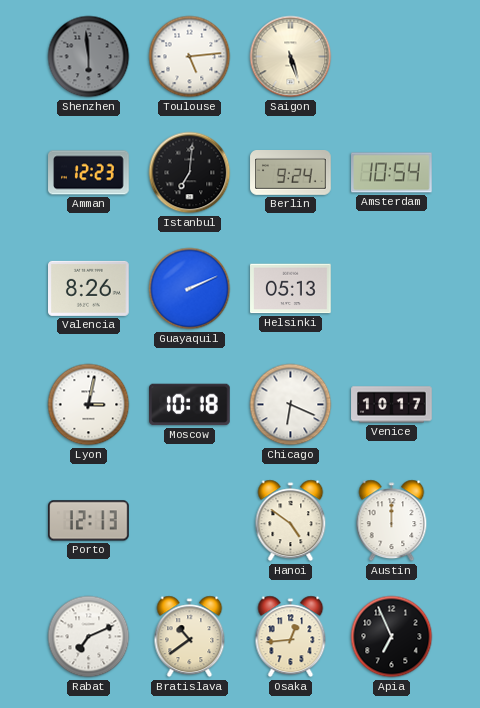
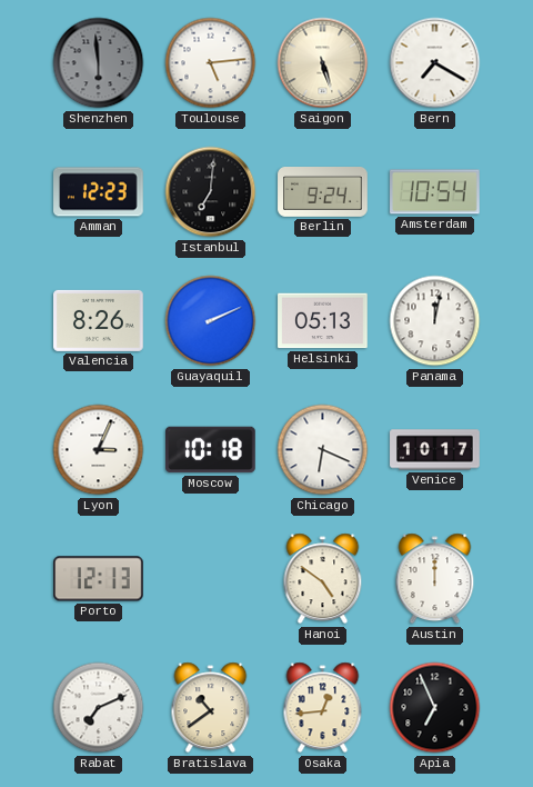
Bern: none -> 7:20 (435, 63)
Panama: none -> 12:02 (435, 321)
Lyon: 3:02 -> 3:04 (99, 450)
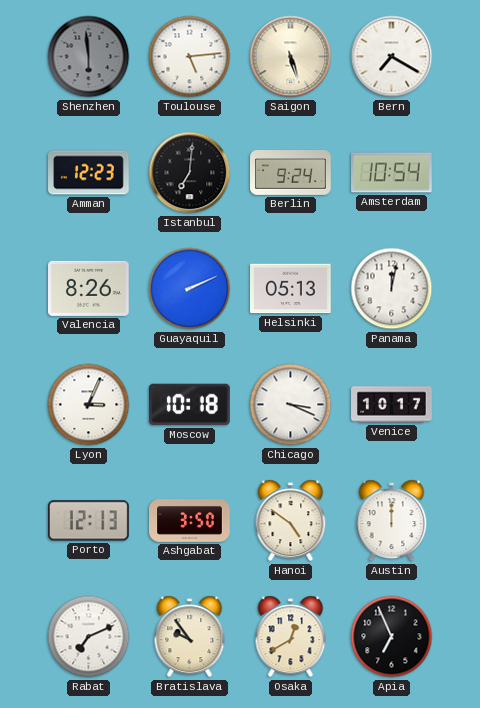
Chicago: 6:19 -> 3:19 (291, 405)
Ashgabat: none -> 3:50 (190, 521)
Bratislava: 10:39 -> 9:54 (190, 637)
Osaka: 12:44 -> 12:40 (291, 637)
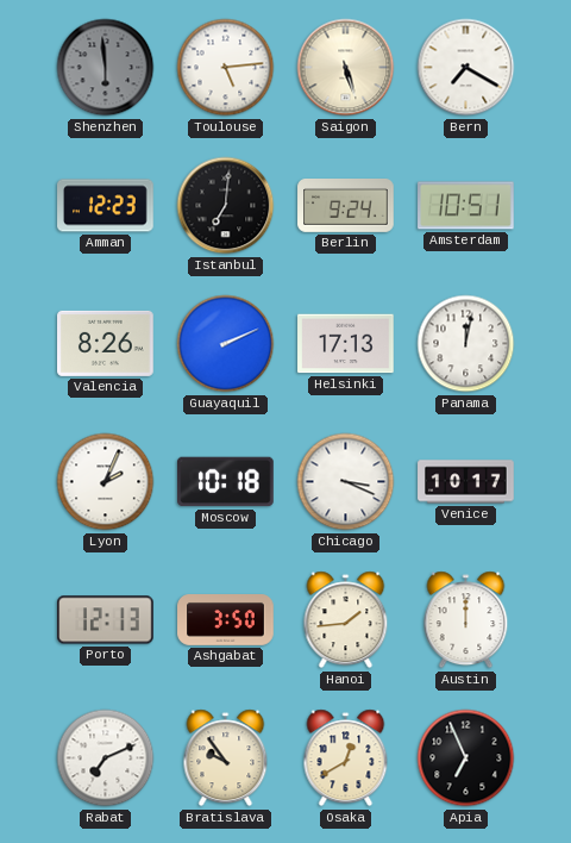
Amsterdam: 10:54 -> 10:51 (466, 206)
Helsinki: 05:13 -> 17:13 (346, 344)
Lyon: 3:04 -> 2:04 (106, 482)
Hanoi: 4:51 -> 1:44 (346, 620)
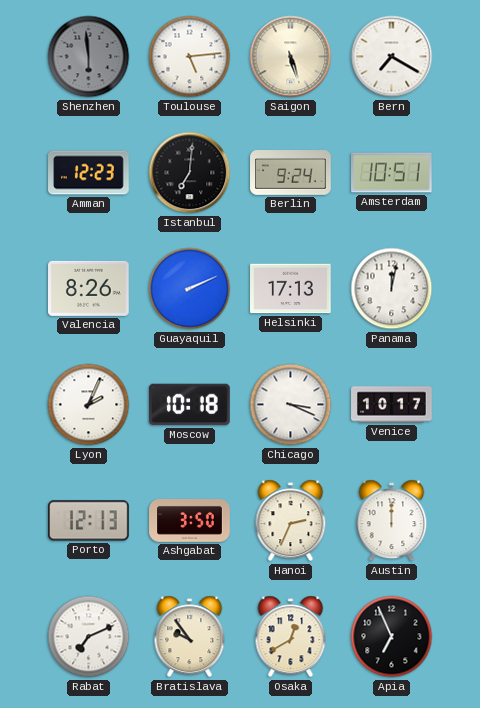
Hanoi: 1:44 -> 2:34 (291, 521)
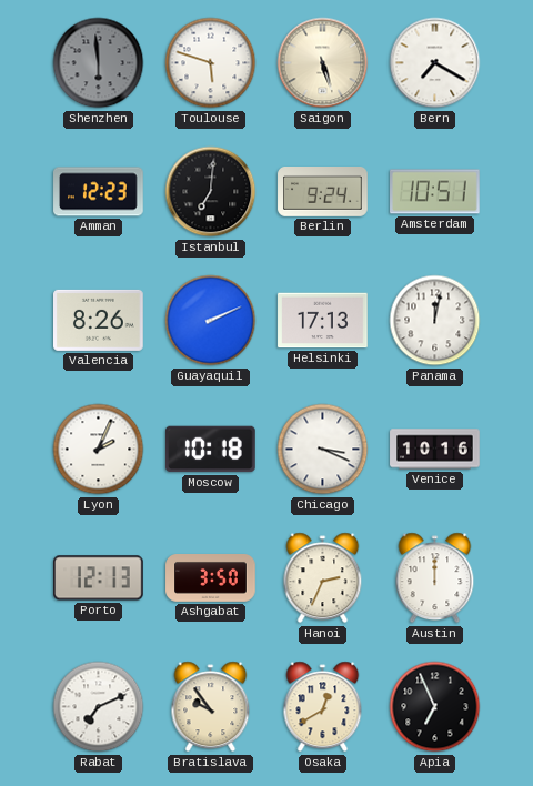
Toulouse: 5:14 -> 5:48 (211, 63)
Venice: 10:17 -> 10:16 (435, 450)
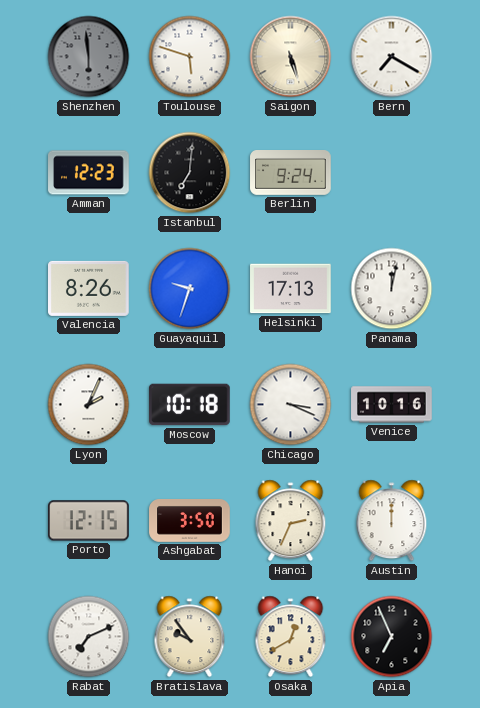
Amsterdam: 10:51 -> none (435, 192)
Guayaquil: 2:11 -> 9:33 (190, 289)
Porto: 12:13 -> 12:15 (89, 521)
